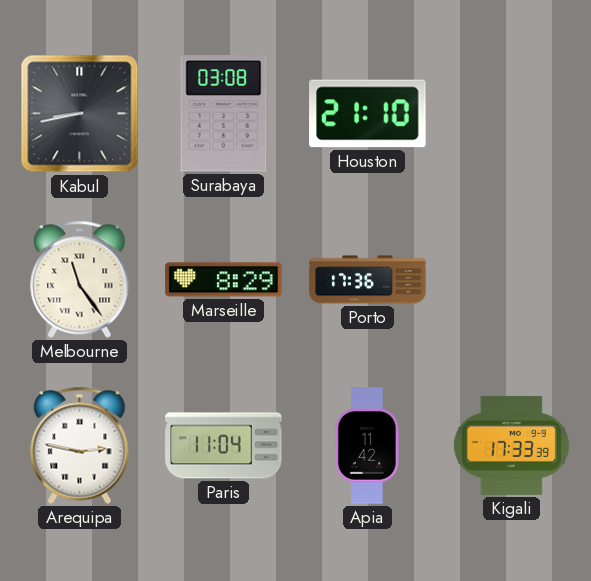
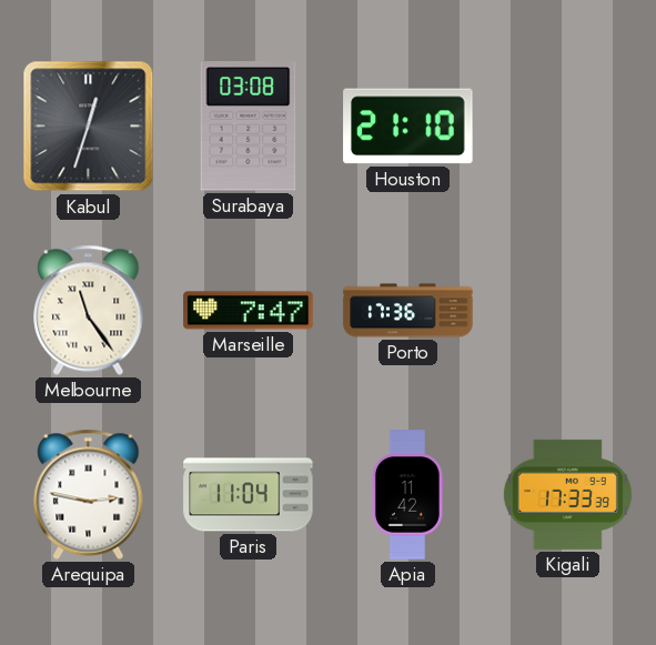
Kabul: 8:43 -> 12:33 (89, 127)
Marseille: 8:29 -> 7:47 (249, 311)
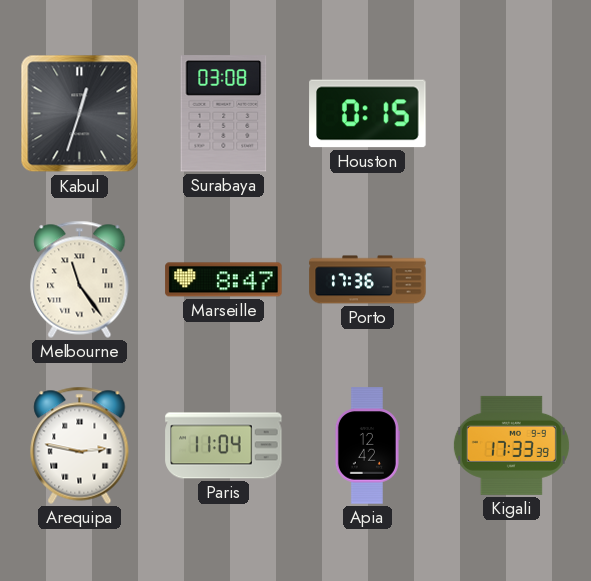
Houston: 21:10 -> 0:15 (368, 114)
Marseille: 7:47 -> 8:47 (224, 280)
Apia: 11:42 -> 12:42 (367, 446)
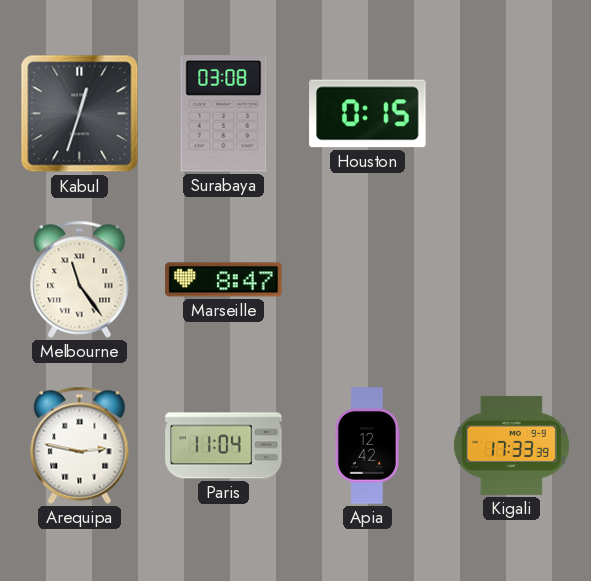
Porto: 17:36 -> none (368, 280)
